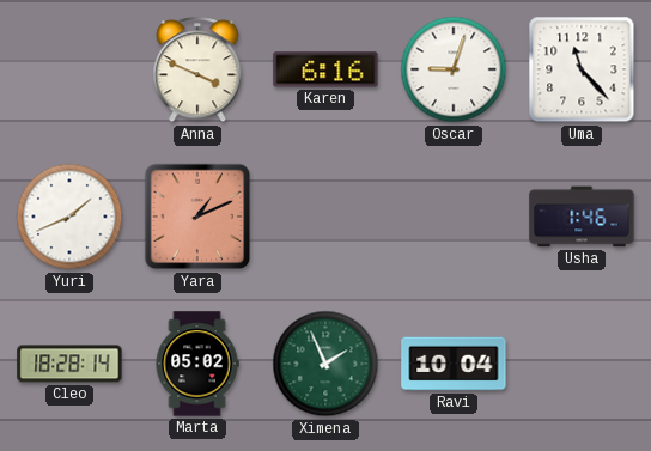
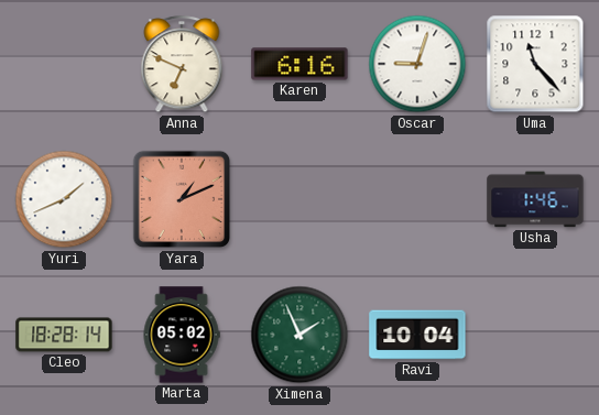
Anna: 3:49 -> 6:49 (182, 65)
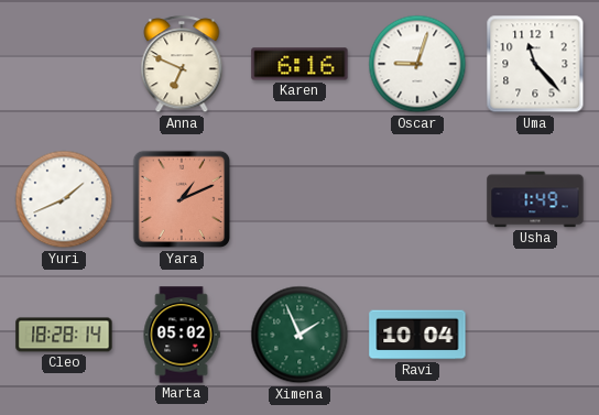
Usha: 1:46 -> 1:49 (535, 199)
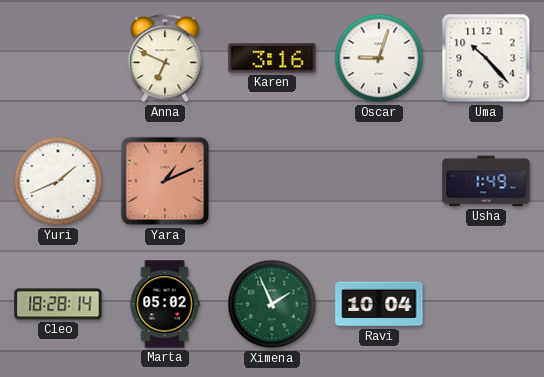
Karen: 6:16 -> 3:16 (272, 58)
Uma: 11:23 -> 10:23 (486, 58)
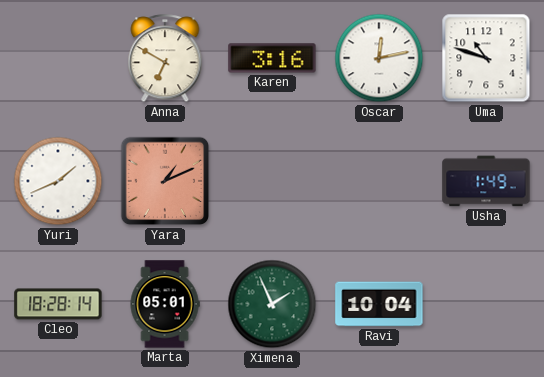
Anna: 6:49 -> 6:50 (165, 59)
Oscar: 9:03 -> 12:13 (379, 58)
Uma: 10:23 -> 10:48 (486, 58)
Marta: 05:02 -> 05:01 (165, 304)
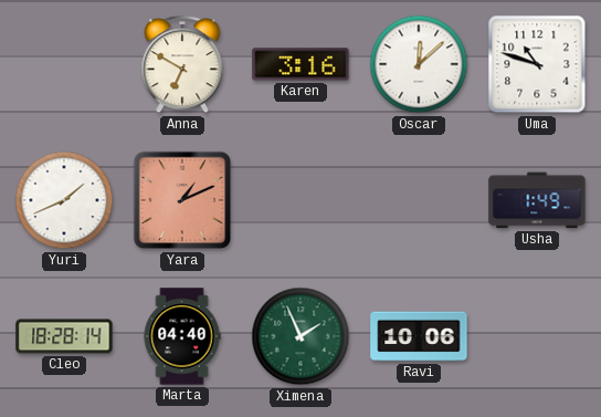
Oscar: 12:13 -> 12:08 (419, 64)
Marta: 05:01 -> 04:40 (182, 336)
Ravi: 10:04 -> 10:06 (419, 336)
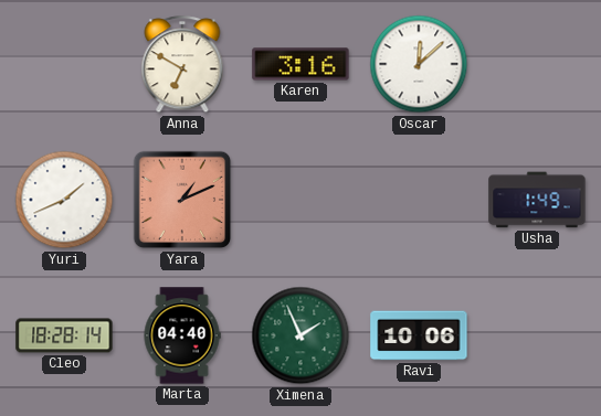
Uma: 10:48 -> none (537, 64)
